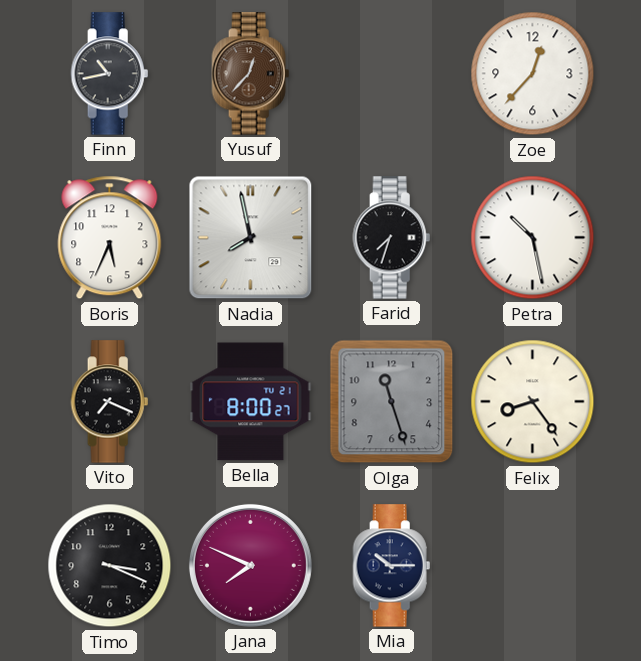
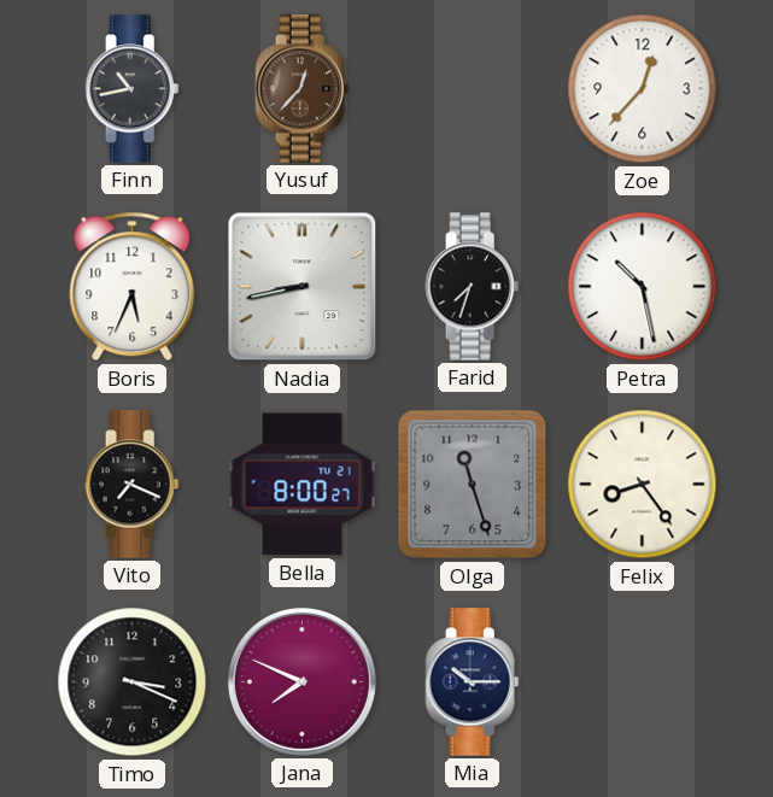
Nadia: 7:58 -> 8:43 (303, 287)
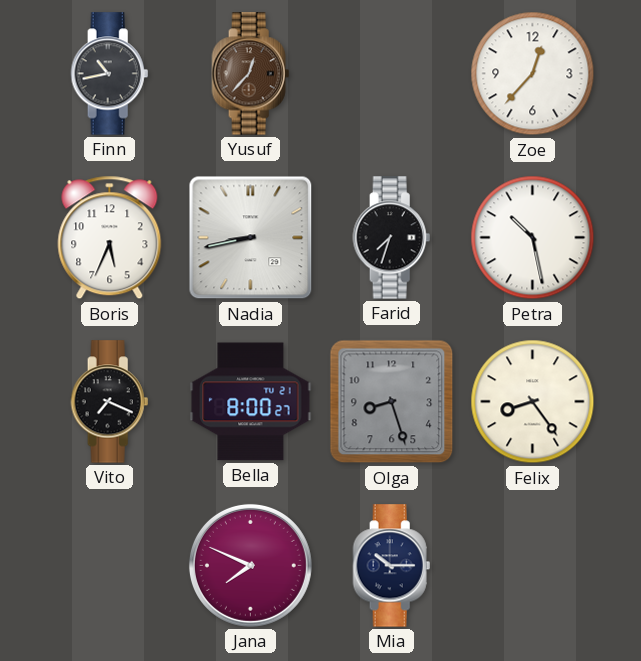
Olga: 11:27 -> 8:27 (392, 402)
Timo: 3:19 -> none (133, 682)
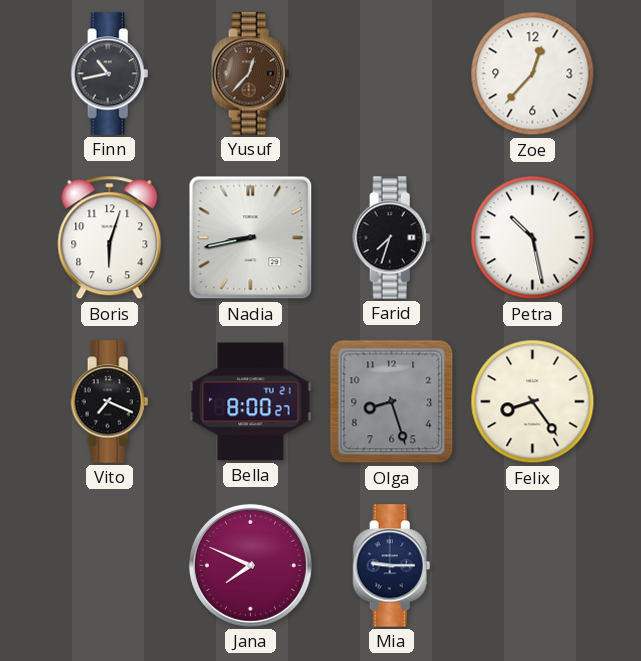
Boris: 5:34 -> 6:03 (110, 238)
Mia: 10:15 -> 9:15 (392, 566)
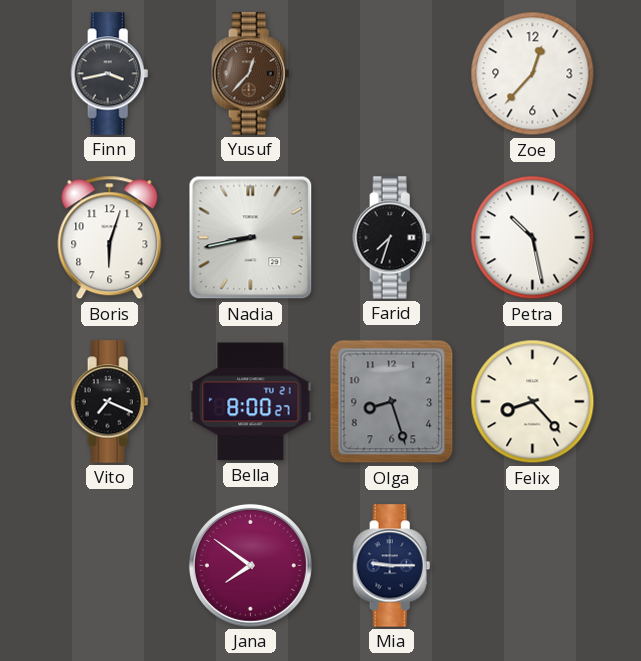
Finn: 10:43 -> 3:43 (110, 74)
Felix: 8:24 -> 8:23 (533, 402)
Jana: 7:49 -> 7:51 (250, 565)
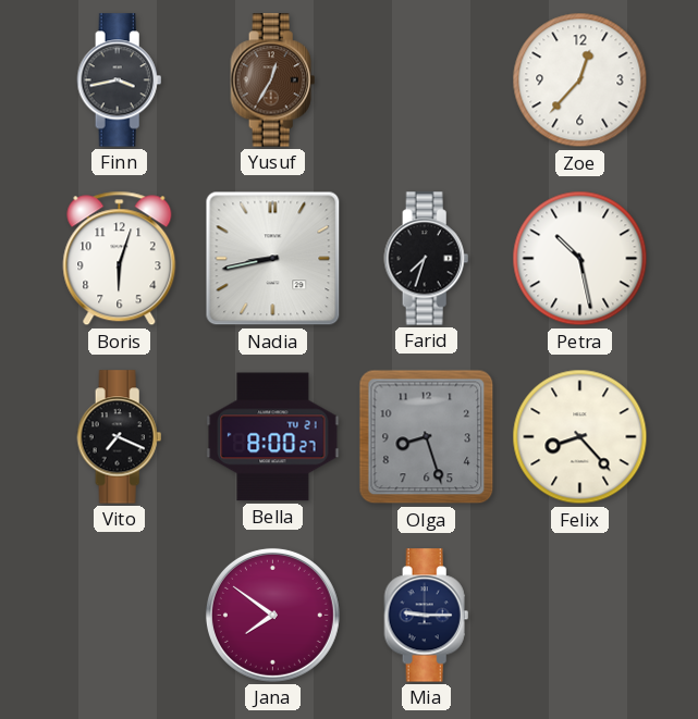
Yusuf: 12:37 -> 12:35 (273, 80)
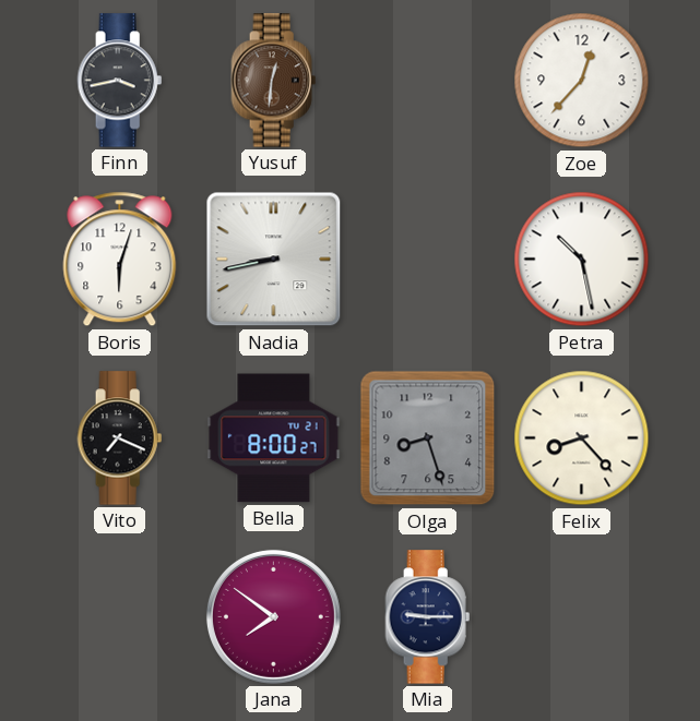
Yusuf: 12:35 -> 12:31 (274, 81)
Farid: 7:33 -> none (427, 259)
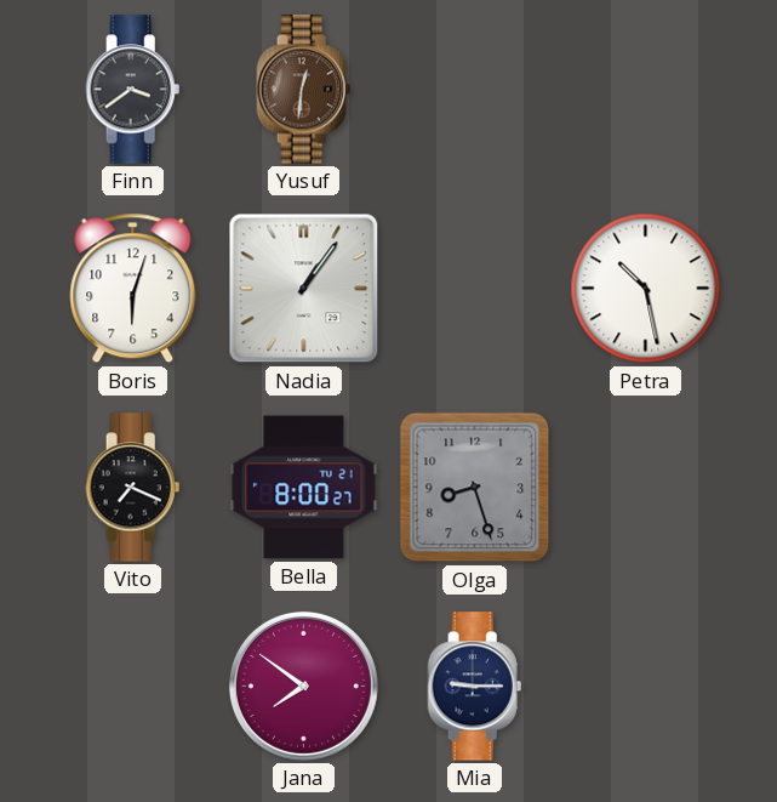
Finn: 3:43 -> 3:39 (133, 90)
Zoe: 12:37 -> none (582, 81)
Nadia: 8:43 -> 1:06 (304, 289)
Felix: 8:23 -> none (582, 438)
